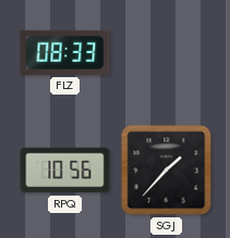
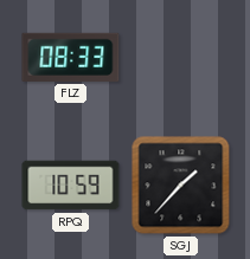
RPQ: 10:56 -> 10:59 (71, 186)
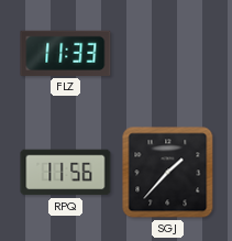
FLZ: 08:33 -> 11:33 (66, 53)
RPQ: 10:59 -> 11:56 (66, 173)
